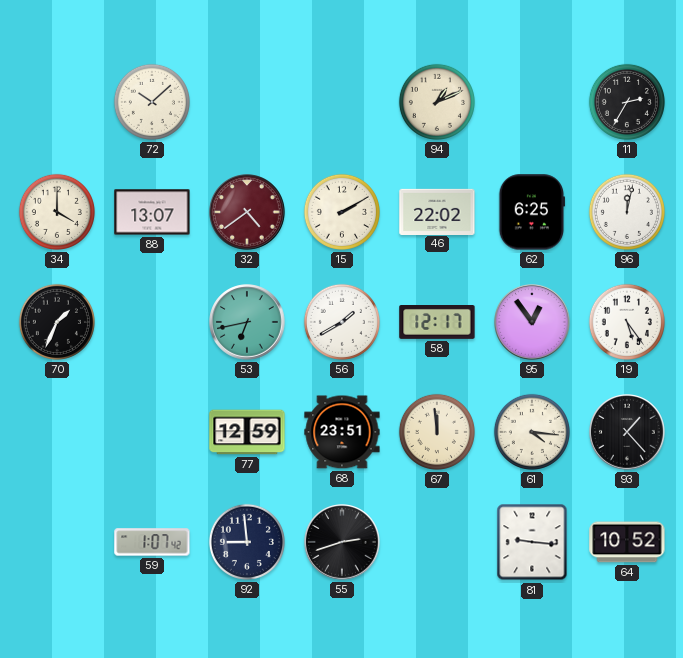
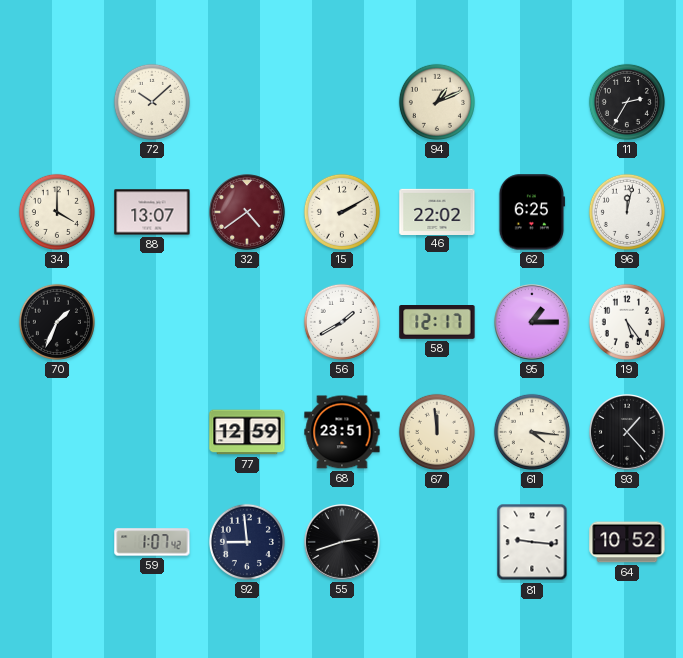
53: 6:43 -> none (247, 322)
95: 12:54 -> 1:15 (532, 322)
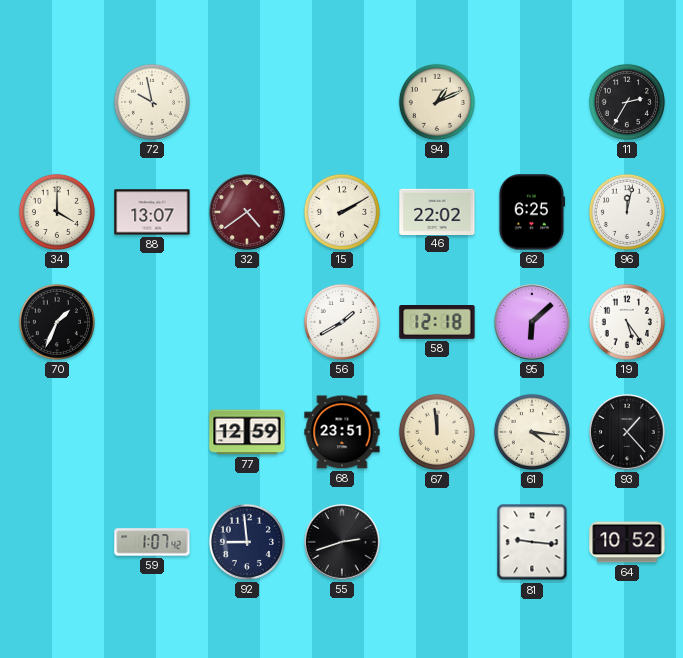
72: 10:08 -> 9:58 (152, 102)
58: 12:17 -> 12:18 (437, 323)
95: 1:15 -> 6:08 (532, 322)
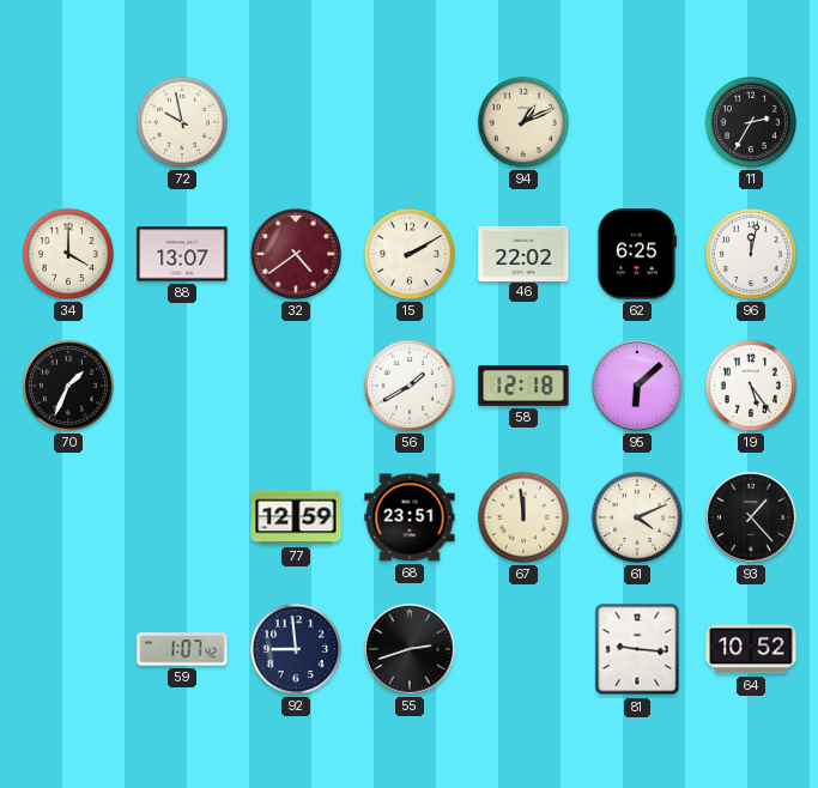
61: 4:16 -> 4:11 (637, 517)
